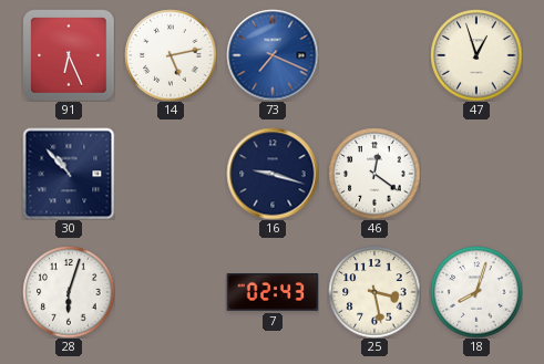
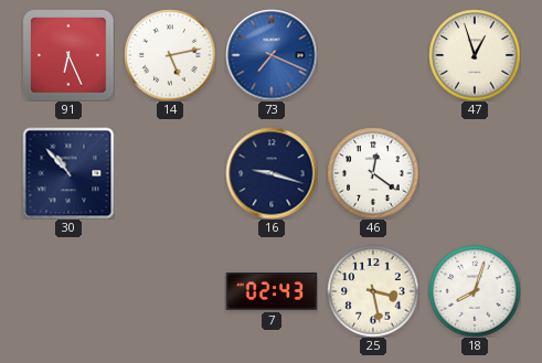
28: 6:03 -> none (69, 292)
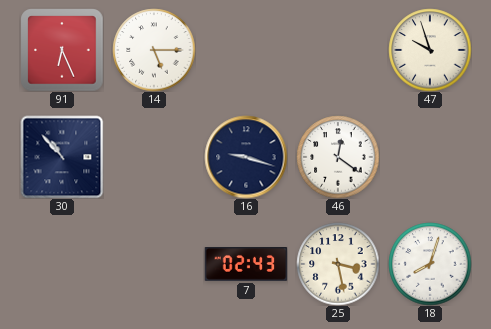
14: 5:13 -> 5:15 (154, 50)
73: 7:19 -> none (272, 55)
47: 12:57 -> 9:57 (430, 50)
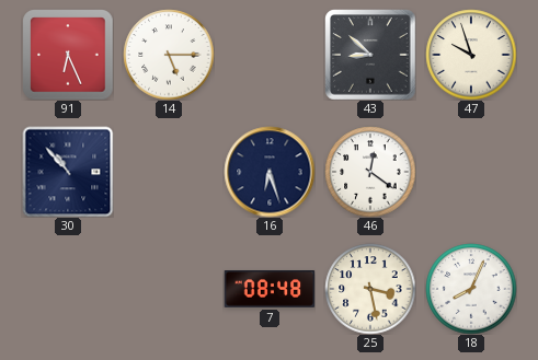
43: none -> 8:52 (370, 55)
16: 9:18 -> 6:27 (270, 172)
7: 02:43 -> 08:48 (270, 290)
18: 8:03 -> 8:04 (471, 289)
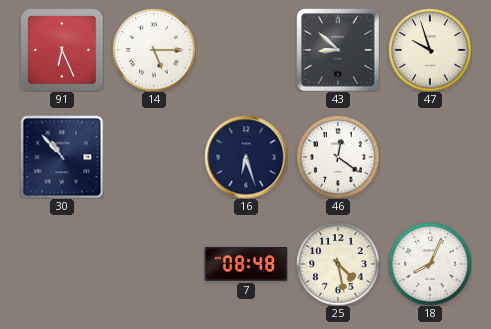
25: 3:28 -> 4:28 (338, 264)
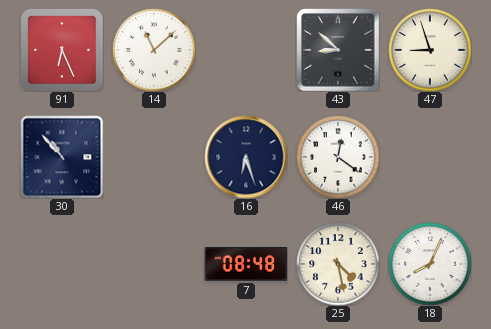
14: 5:15 -> 11:08 (154, 50)
47: 9:57 -> 8:57 (430, 50)
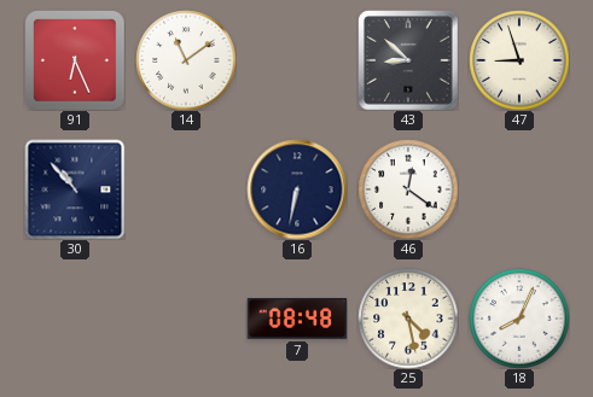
14: 11:08 -> 11:09 (186, 60)
16: 6:27 -> 6:32 (297, 189)
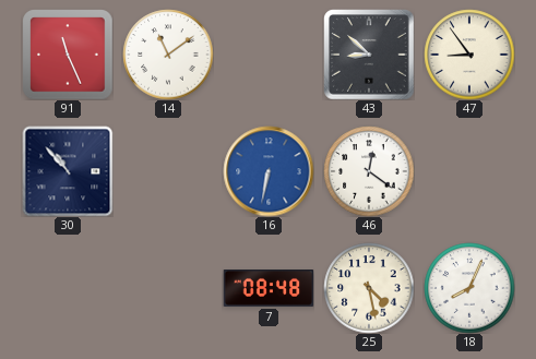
91: 6:26 -> 11:26 (68, 55)
47: 8:57 -> 8:54 (469, 55)
16 dial: navy -> blue (269, 171)
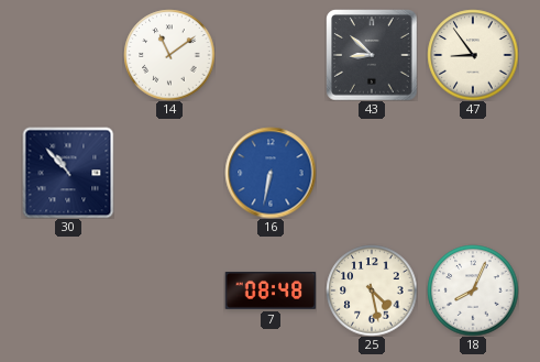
91: 11:26 -> none (68, 55)
46: 12:21 -> none (369, 171)
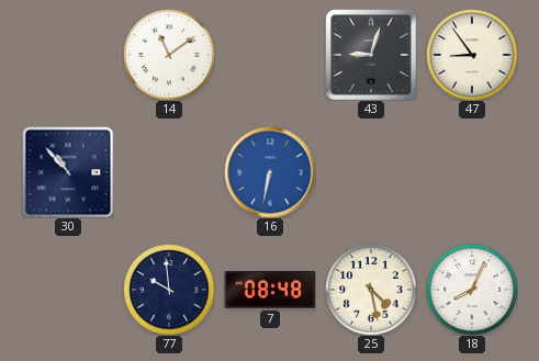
43: 8:52 -> 9:03 (371, 55)
77: none -> 9:59 (169, 290)
